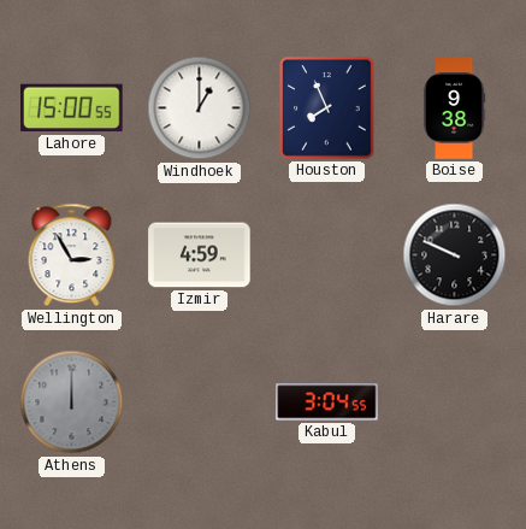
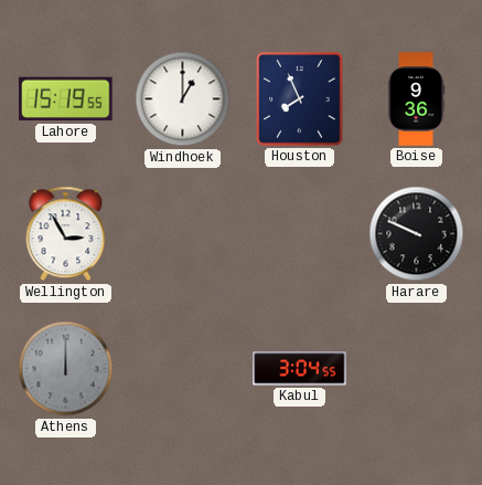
Lahore: 15:00 -> 15:19 (66, 99)
Boise: 9:38 -> 9:36 (416, 99)
Izmir: 4:59 -> none (200, 255)
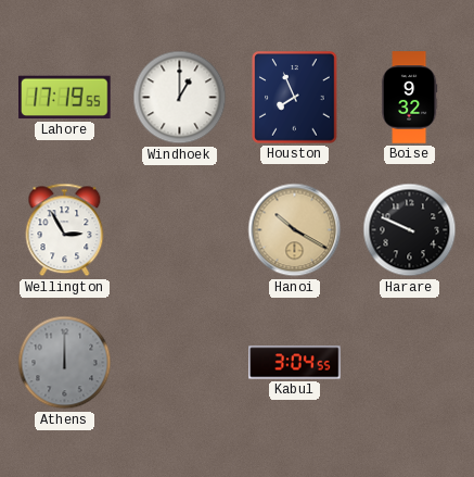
Lahore: 15:19 -> 17:19 (65, 98)
Boise: 9:36 -> 9:32 (409, 98)
Hanoi: none -> 10:20 (295, 230)
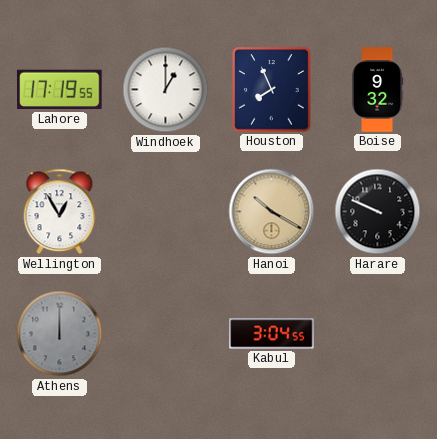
Wellington: 2:55 -> 12:55 (60, 212)
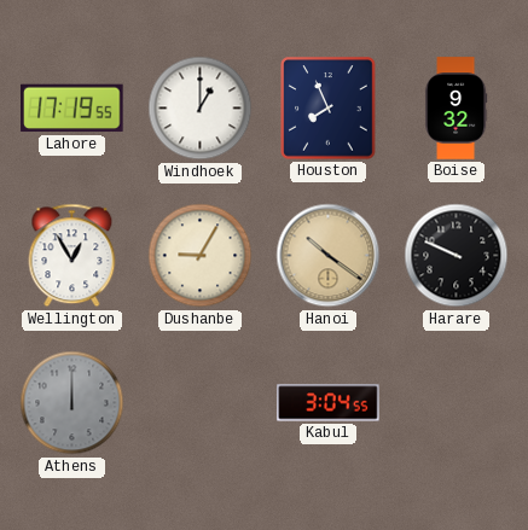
Dushanbe: none -> 9:05 (201, 256)
Hanoi: 10:20 -> 10:21 (329, 256)
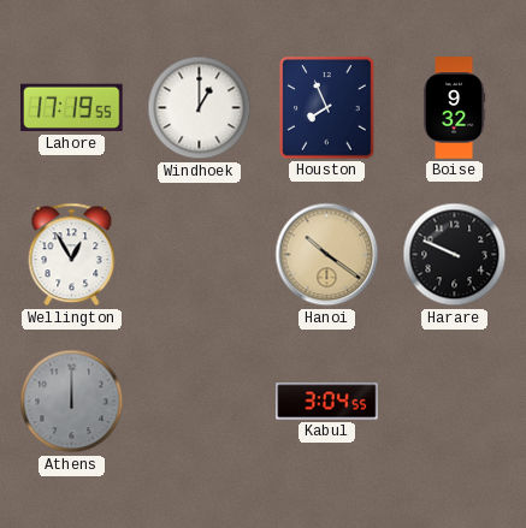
Dushanbe: 9:05 -> none (201, 256)
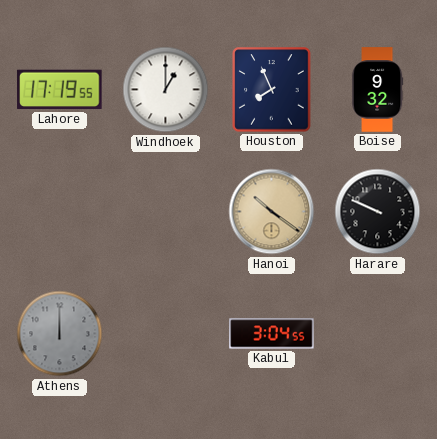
Wellington: 12:55 -> none (72, 255)
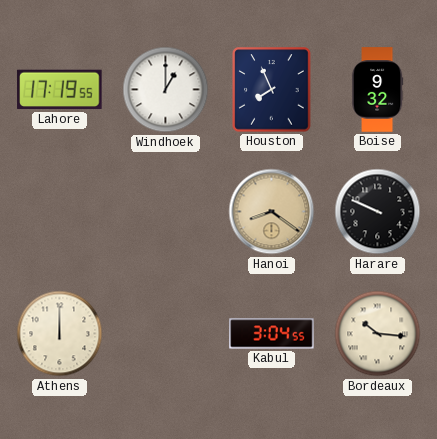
Hanoi: 10:21 -> 8:21 (272, 212)
Athens dial: grey -> cream (60, 334)
Bordeaux: none -> 10:16 (378, 334)
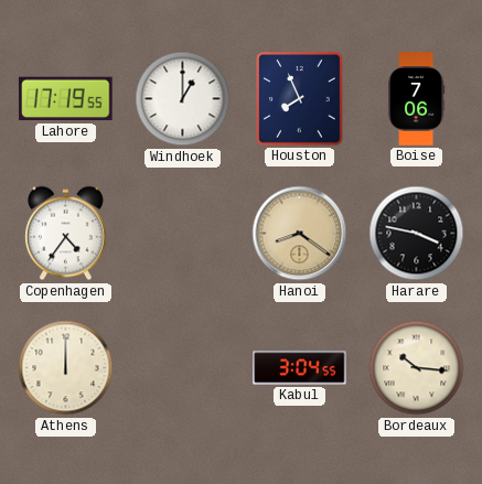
Boise: 9:32 -> 7:06 (416, 99)
Copenhagen: none -> 4:36 (65, 234)
Harare: 9:49 -> 3:47 (417, 234)
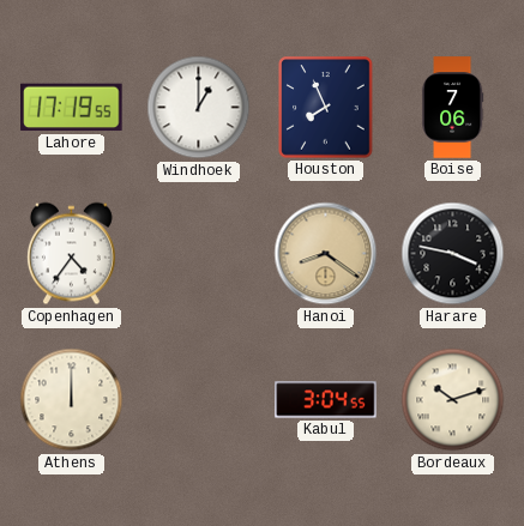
Bordeaux: 10:16 -> 10:12 (453, 400)
